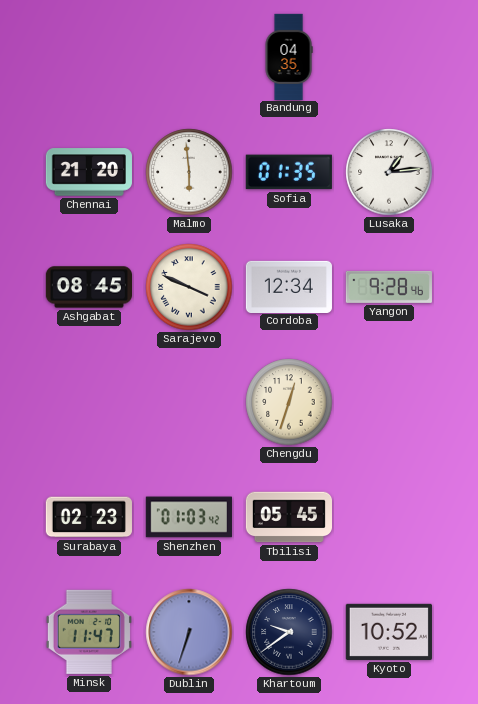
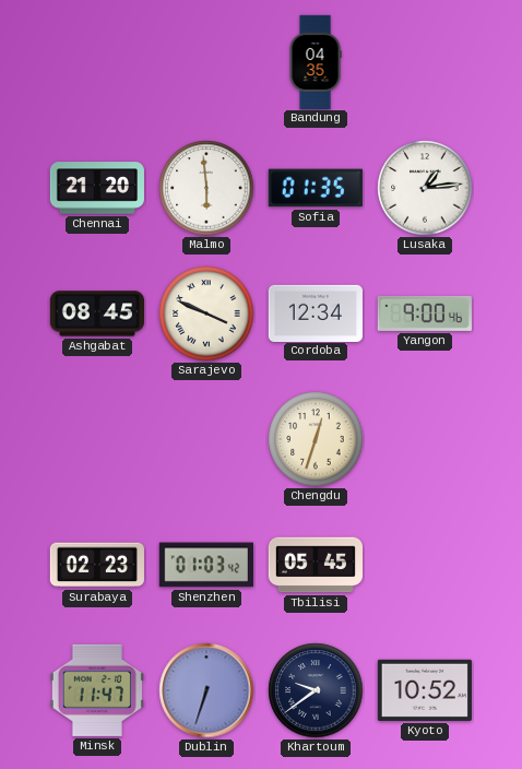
Yangon: 9:28 -> 9:00 (425, 313)
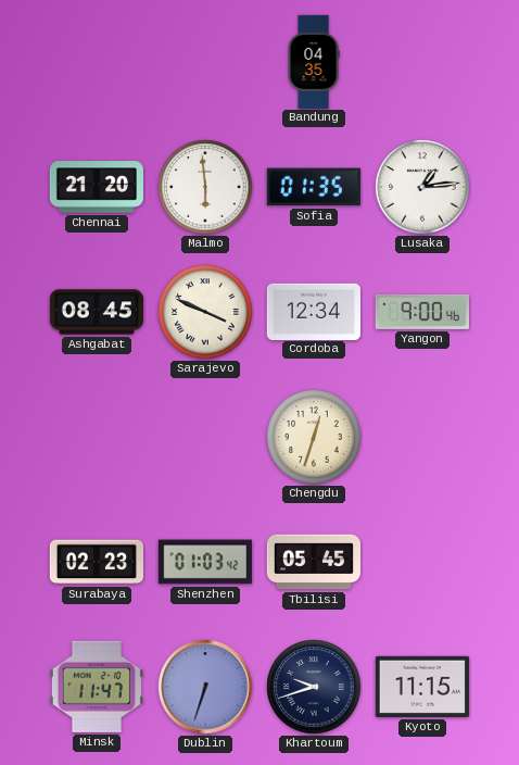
Khartoum: 9:39 -> 9:42 (314, 687)
Kyoto: 10:52 -> 11:15 (422, 687)
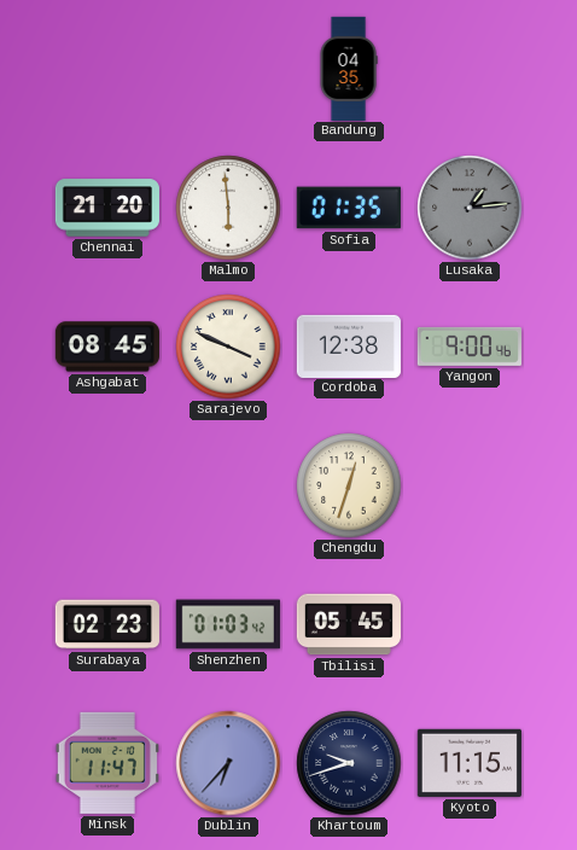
Lusaka dial: white -> grey (470, 208)
Cordoba: 12:34 -> 12:38 (349, 345)
Dublin: 6:33 -> 6:37 (228, 763)
